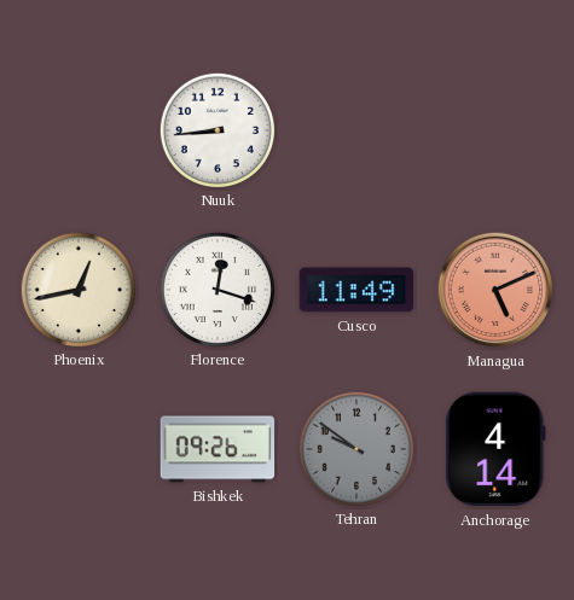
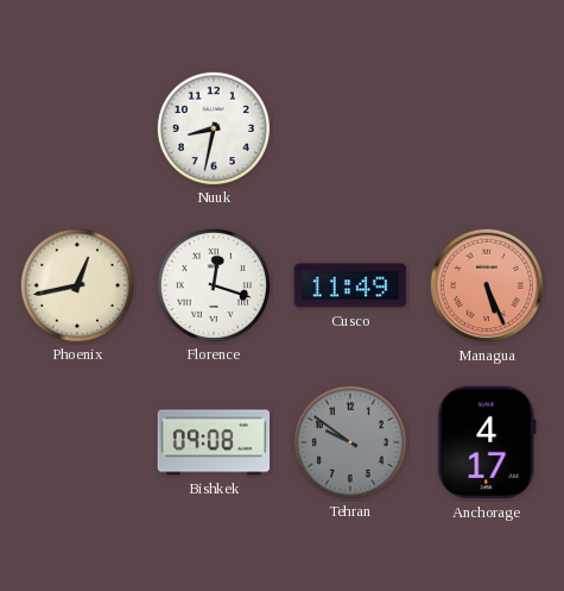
Nuuk: 8:44 -> 8:32 (213, 127)
Managua: 5:11 -> 5:26 (487, 285)
Bishkek: 09:26 -> 09:08 (214, 442)
Anchorage: 4:14 -> 4:17 (487, 442)
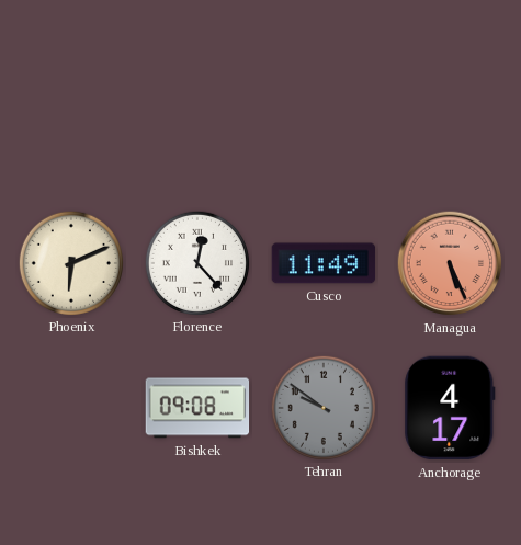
Nuuk: 8:32 -> none (213, 127)
Phoenix: 12:43 -> 6:11 (70, 262)
Florence: 12:18 -> 12:23 (196, 262)
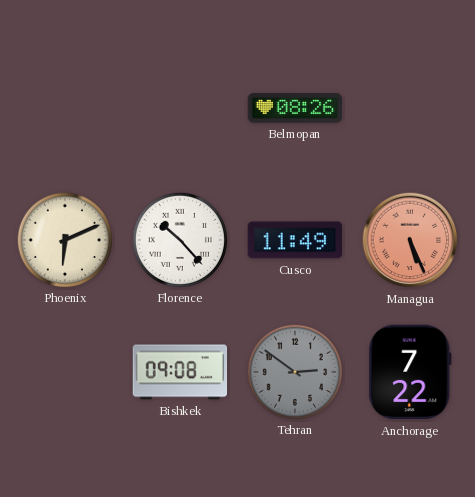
Belmopan: none -> 08:26 (295, 108)
Florence: 12:23 -> 10:23 (179, 239)
Tehran: 9:51 -> 2:51 (294, 371)
Anchorage: 4:17 -> 7:22 (410, 372)
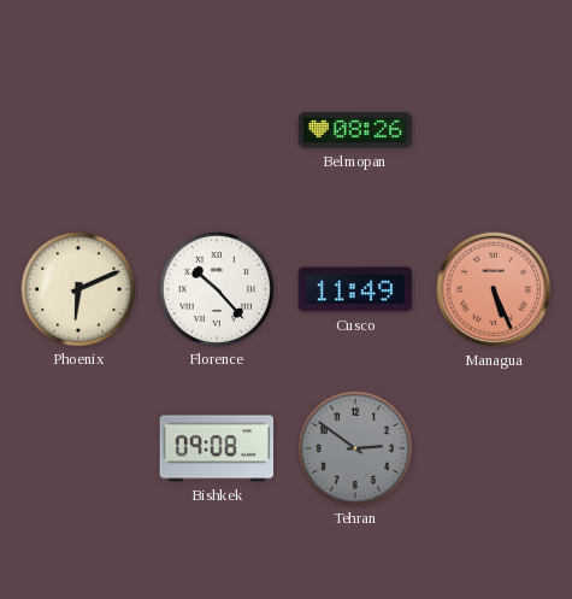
Anchorage: 7:22 -> none (410, 372)
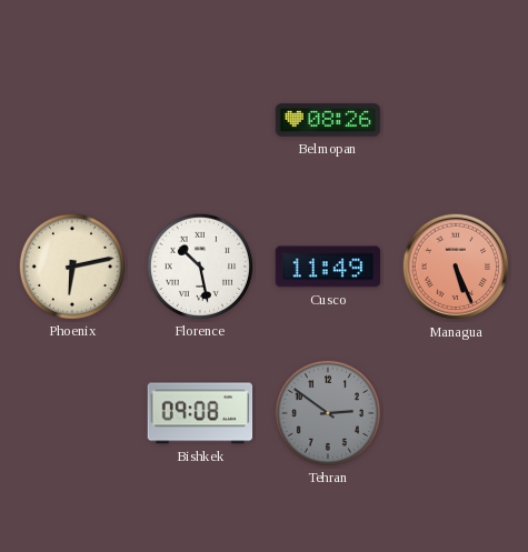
Phoenix: 6:11 -> 6:13 (71, 265)
Florence: 10:23 -> 10:28 (199, 265)
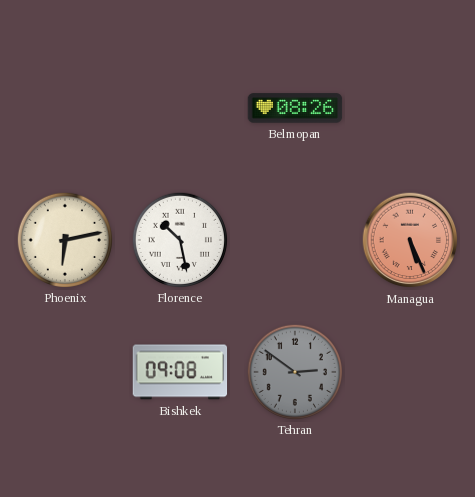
Cusco: 11:49 -> none (328, 267)
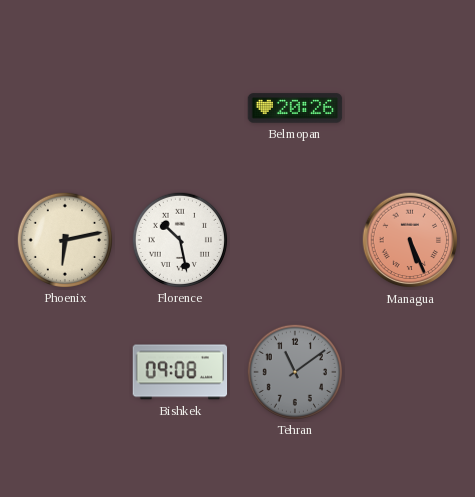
Belmopan: 08:26 -> 20:26 (295, 108)
Tehran: 2:51 -> 11:09 (294, 371)
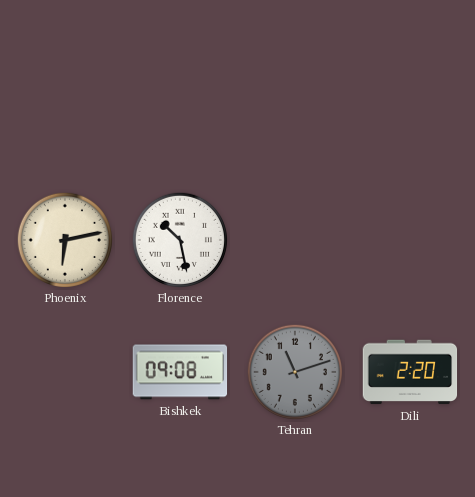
Belmopan: 20:26 -> none (295, 108)
Managua: 5:26 -> none (410, 240)
Tehran: 11:09 -> 11:12 (294, 371)
Dili: none -> 2:20 (410, 372)
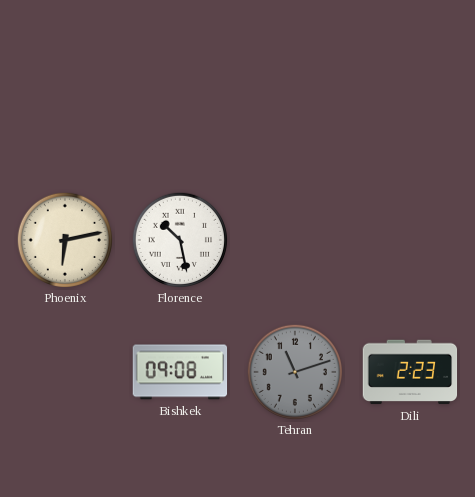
Dili: 2:20 -> 2:23 (410, 372)
